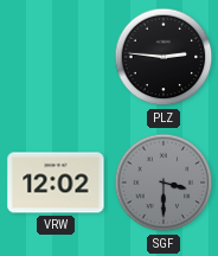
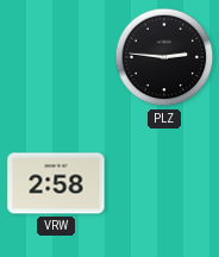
VRW: 12:02 -> 2:58 (56, 183)
SGF: 3:30 -> none (163, 183)
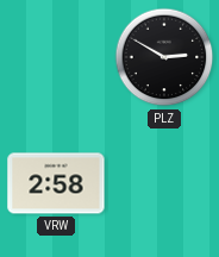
PLZ: 2:46 -> 2:50 (164, 57)
